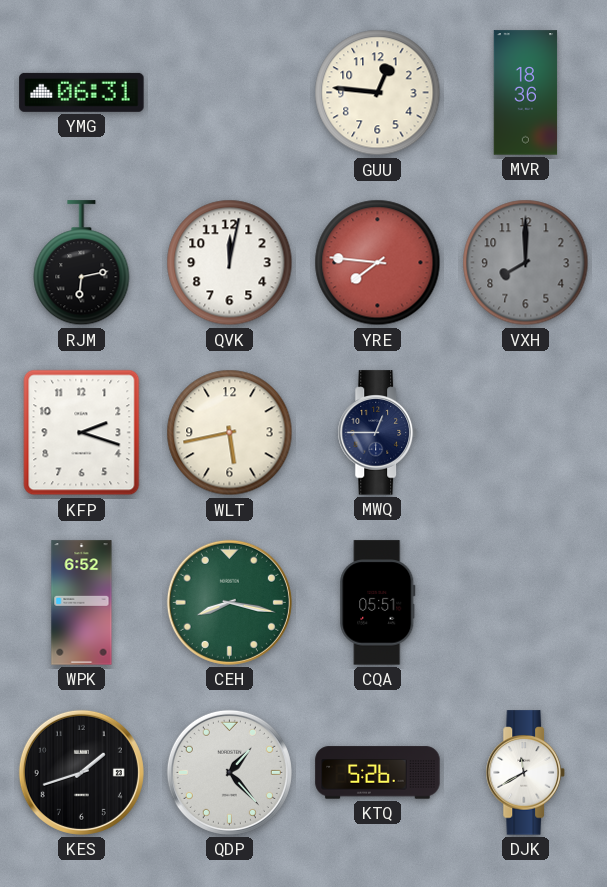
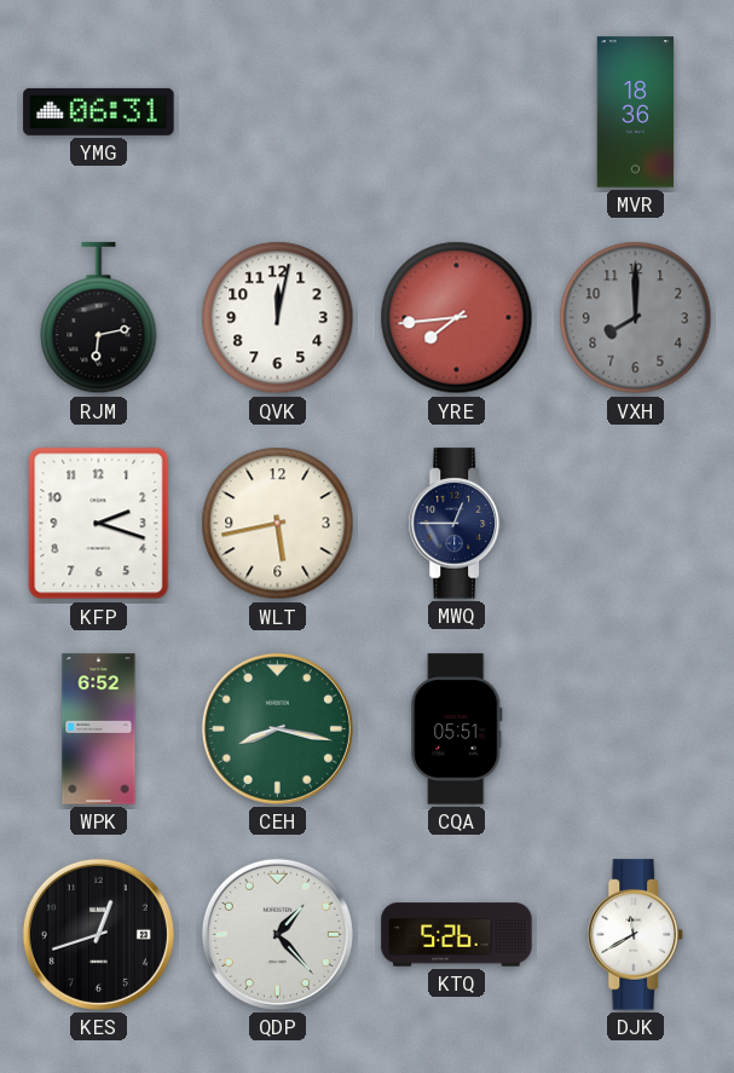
GUU: 12:46 -> none (378, 93)
YRE: 7:46 -> 7:44 (457, 318)
KES: 1:42 -> 12:42 (98, 934)
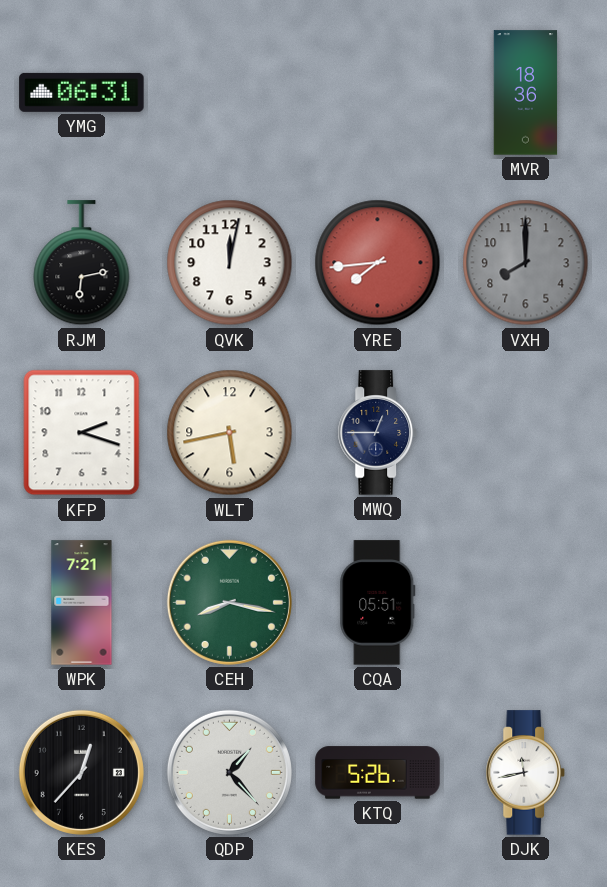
WPK: 6:52 -> 7:21 (82, 603)
KES: 12:42 -> 12:37 (81, 772)
DJK: 11:40 -> 11:43 (525, 773)
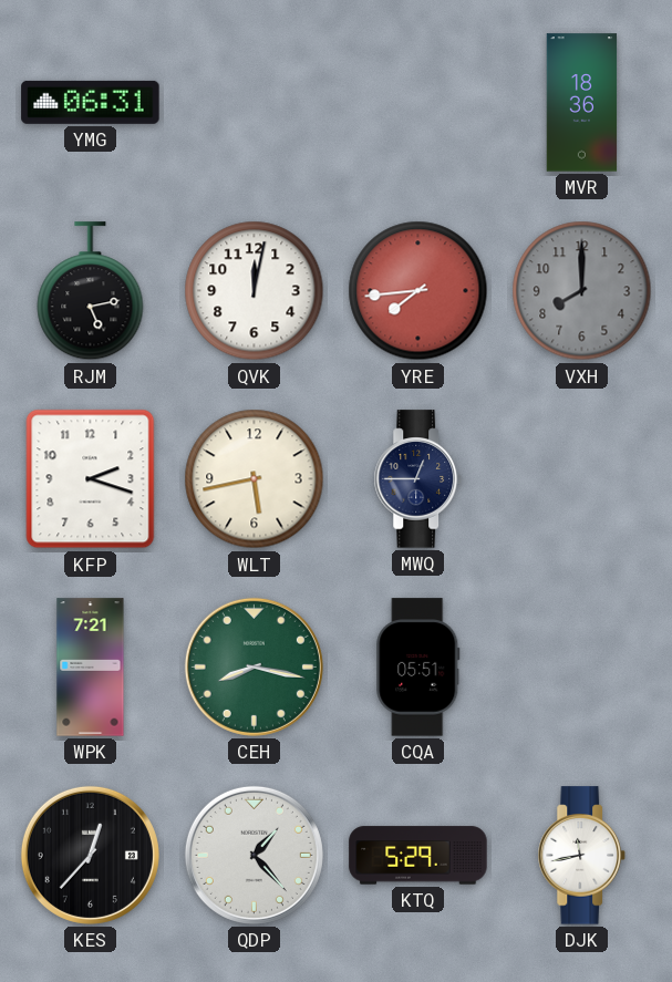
RJM: 6:13 -> 5:13 (91, 291)
KTQ: 5:26 -> 5:29 (418, 856)
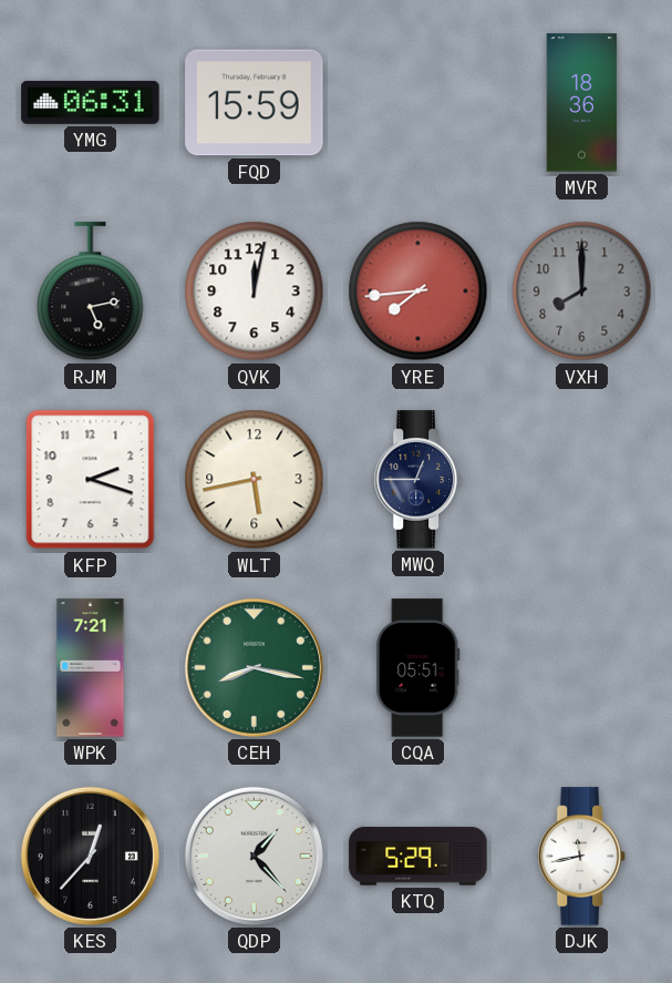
FQD: none -> 15:59 (255, 103)
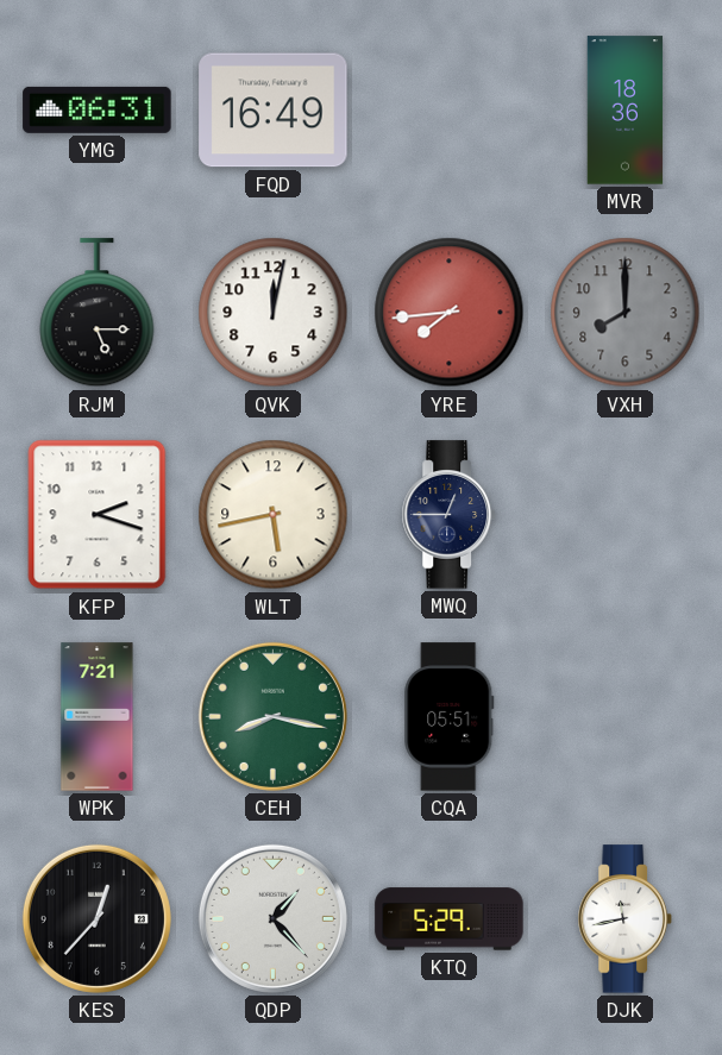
FQD: 15:59 -> 16:49 (274, 111)
RJM: 5:13 -> 5:15 (98, 313)
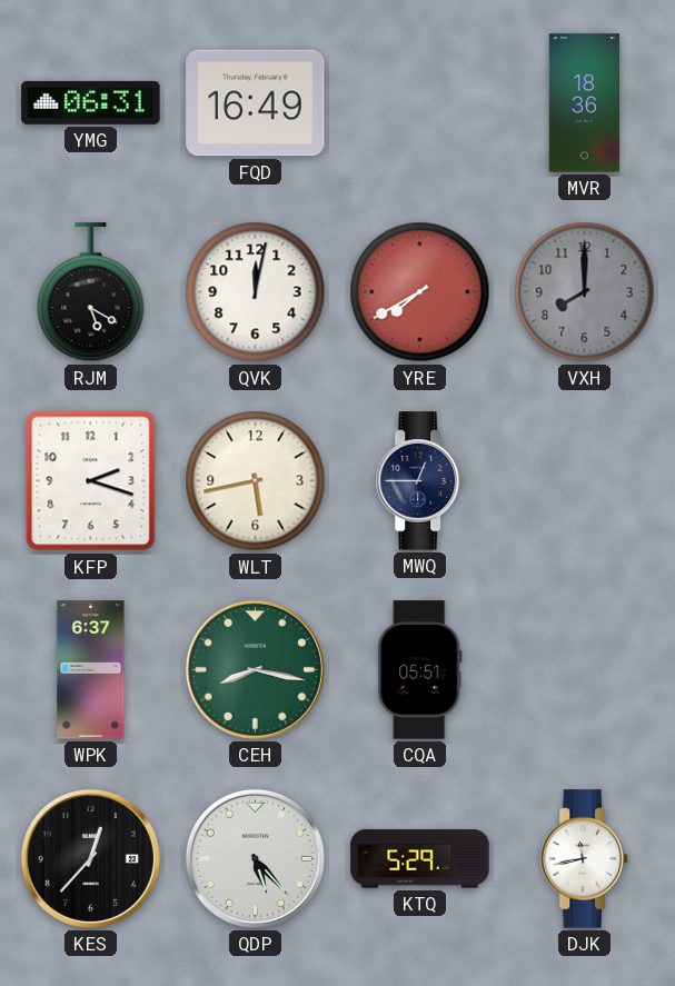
RJM: 5:15 -> 5:20 (91, 292)
YRE: 7:44 -> 7:40 (420, 292)
WPK: 7:21 -> 6:37 (91, 670)
QDP: 1:23 -> 5:23 (255, 858)
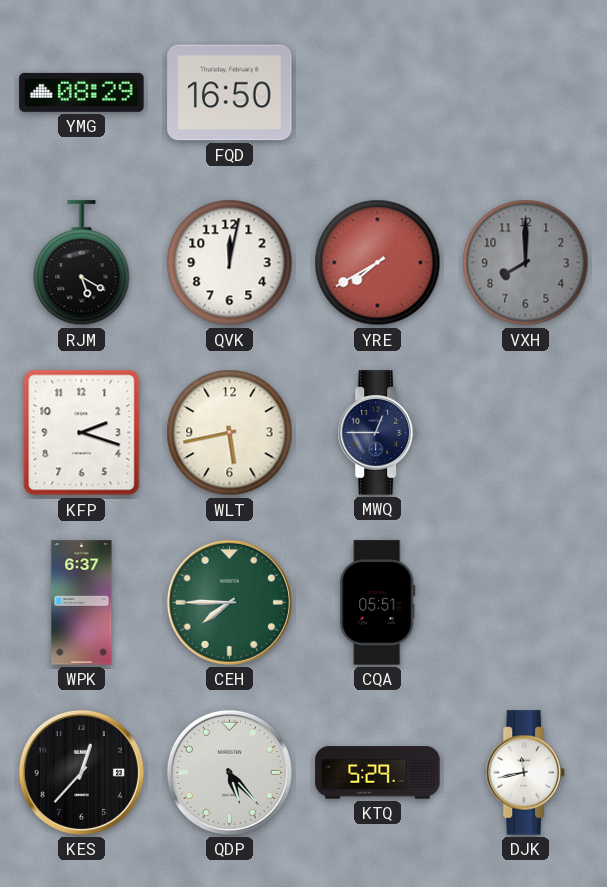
YMG: 06:31 -> 08:29 (82, 92)
FQD: 16:49 -> 16:50 (230, 93)
MVR: 18:36 -> none (585, 103)
CEH: 8:17 -> 7:45 (229, 602)
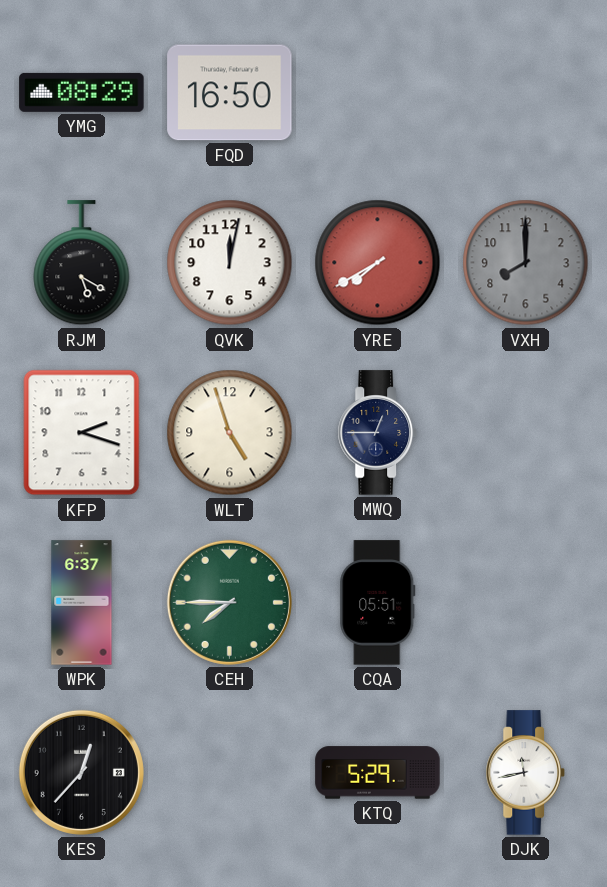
WLT: 5:43 -> 4:57 (230, 433)
QDP: 5:23 -> none (229, 772)
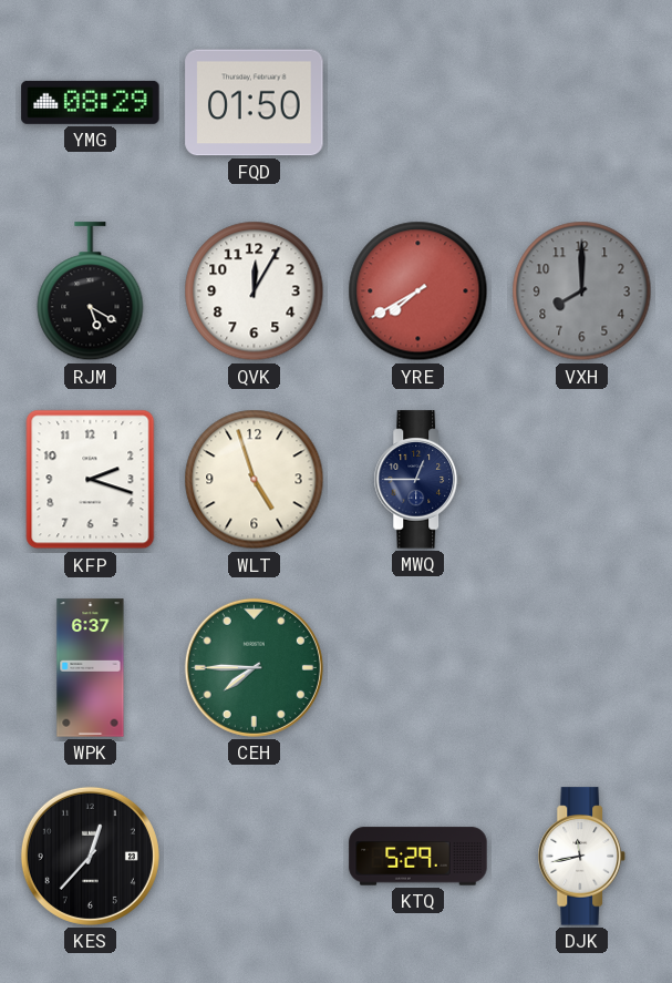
FQD: 16:50 -> 01:50 (255, 103)
QVK: 12:02 -> 12:05 (255, 291)
CQA: 05:51 -> none (378, 603)
